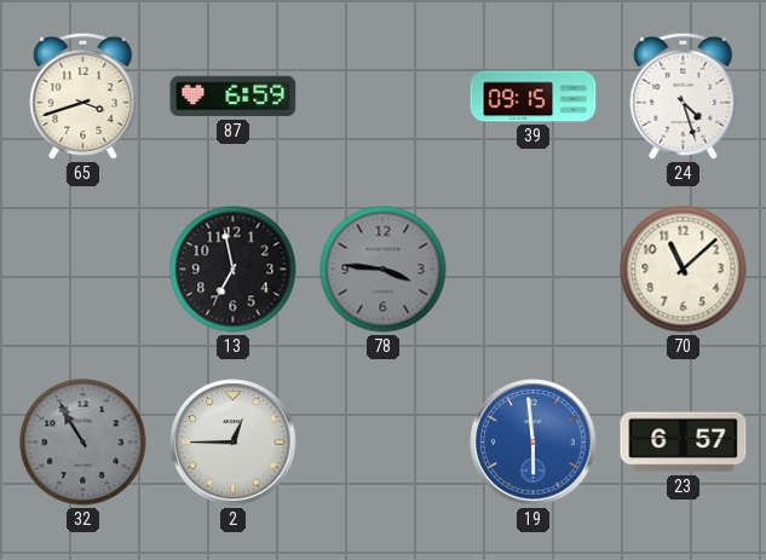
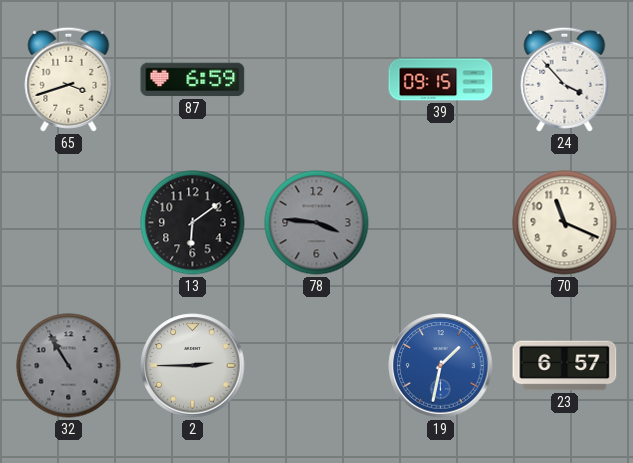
24: 4:27 -> 3:53 (565, 79)
13: 6:58 -> 6:09 (193, 223)
70: 11:08 -> 11:19 (565, 223)
2: 12:45 -> 2:45 (193, 366)
19: 5:59 -> 1:32 (441, 366)
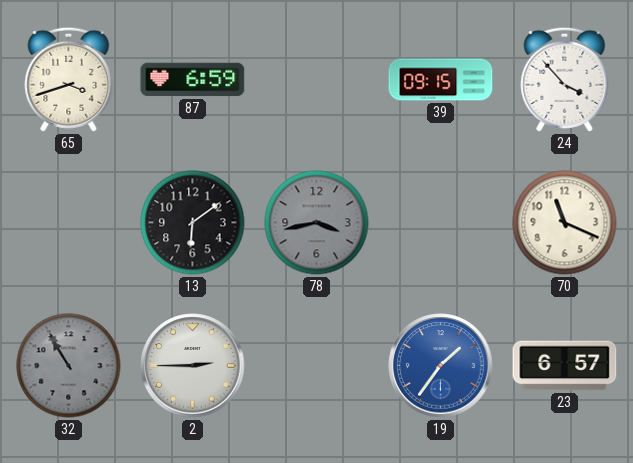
78: 3:46 -> 3:43 (317, 223)
19: 1:32 -> 1:36 (441, 366)
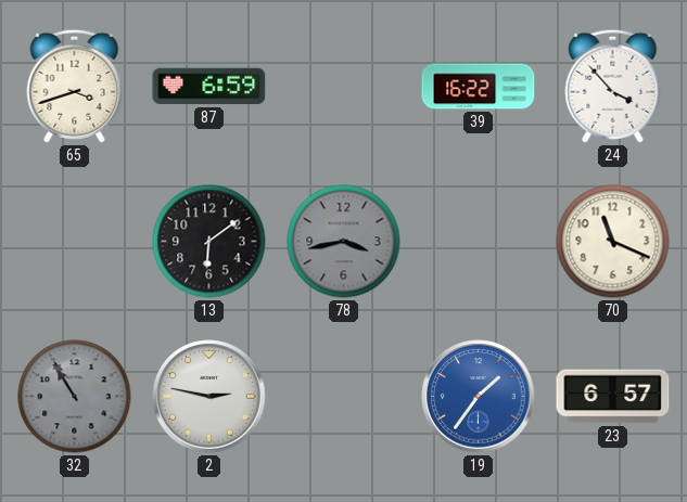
39: 09:15 -> 16:22 (479, 87)
2: 2:45 -> 2:47 (209, 397)
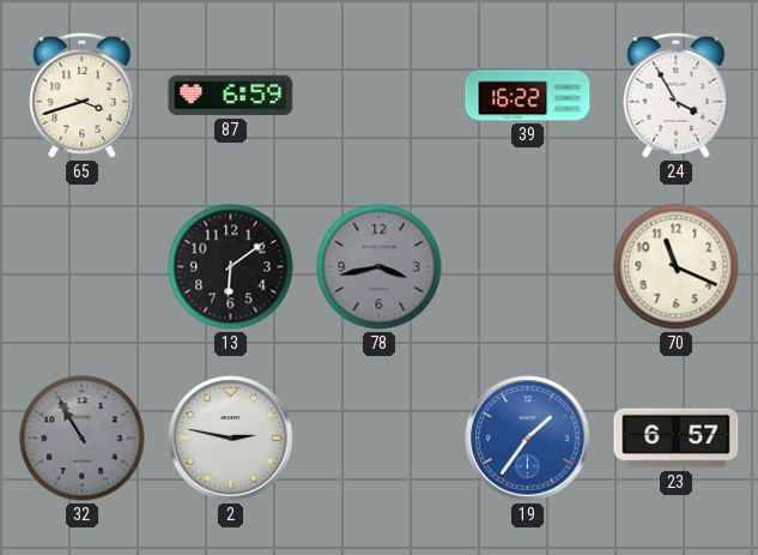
24: 3:53 -> 3:55 (677, 95)
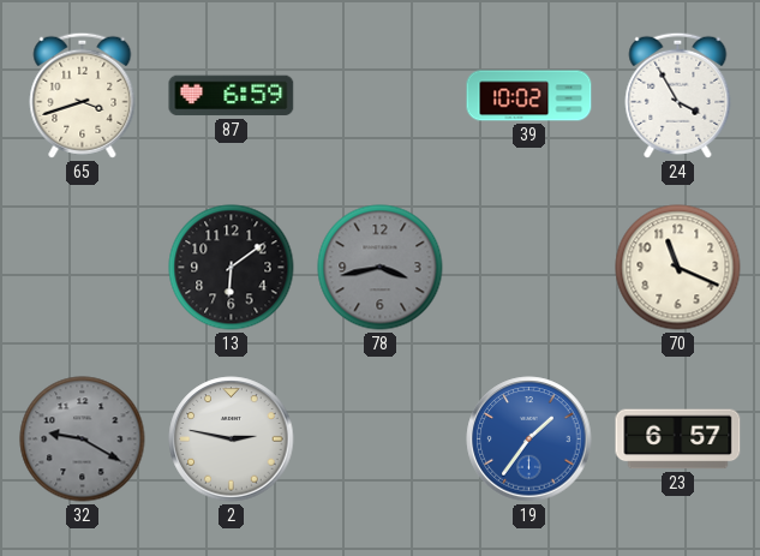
39: 16:22 -> 10:02 (529, 96)
32: 10:55 -> 9:20 (83, 440)
